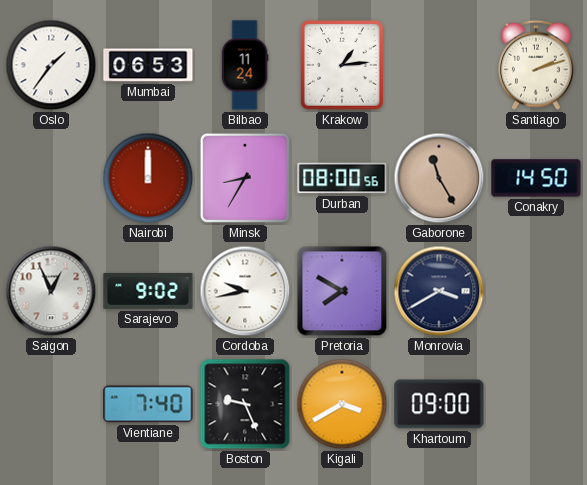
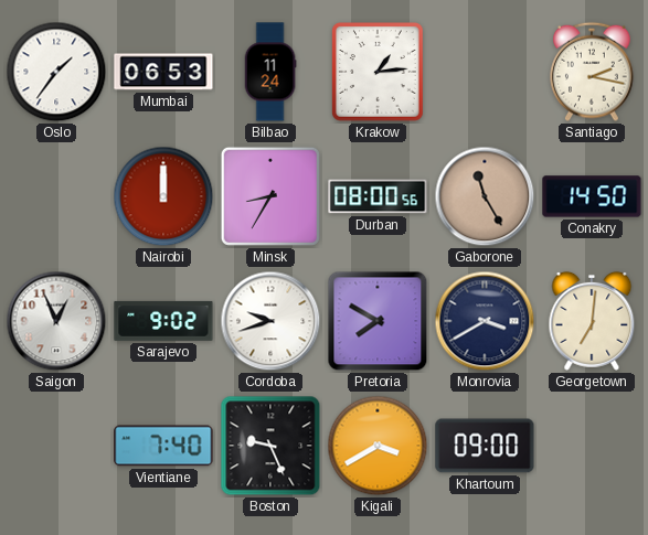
Santiago: 2:12 -> 2:17 (592, 72)
Cordoba: 9:43 -> 9:42 (270, 321)
Georgetown: none -> 7:01 (592, 321)
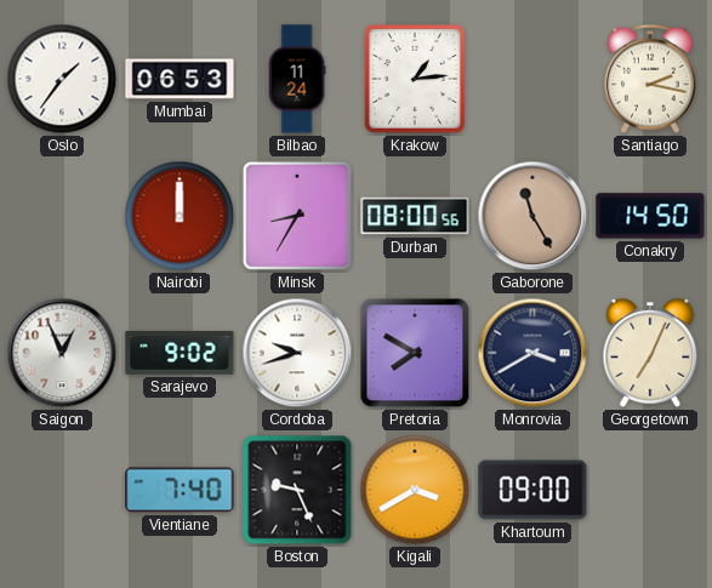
Georgetown: 7:01 -> 7:04 (650, 353)
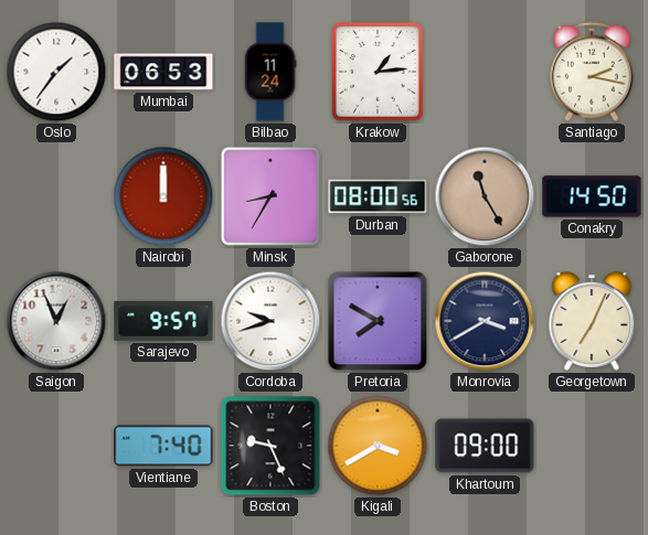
Sarajevo: 9:02 -> 9:57 (163, 321)
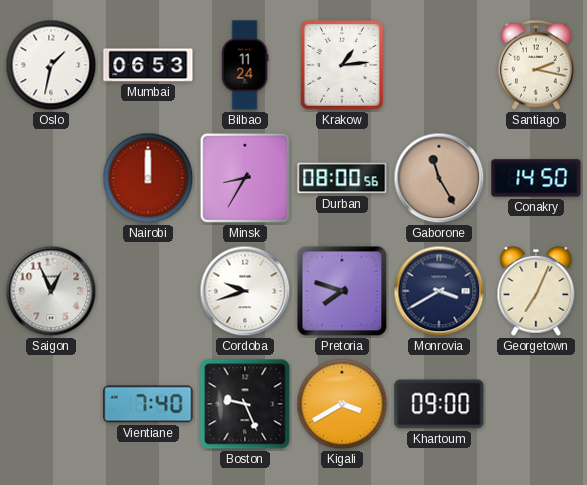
Oslo: 1:36 -> 1:32 (51, 65)
Sarajevo: 9:57 -> none (163, 321)
Pretoria: 7:50 -> 7:48 (342, 291)
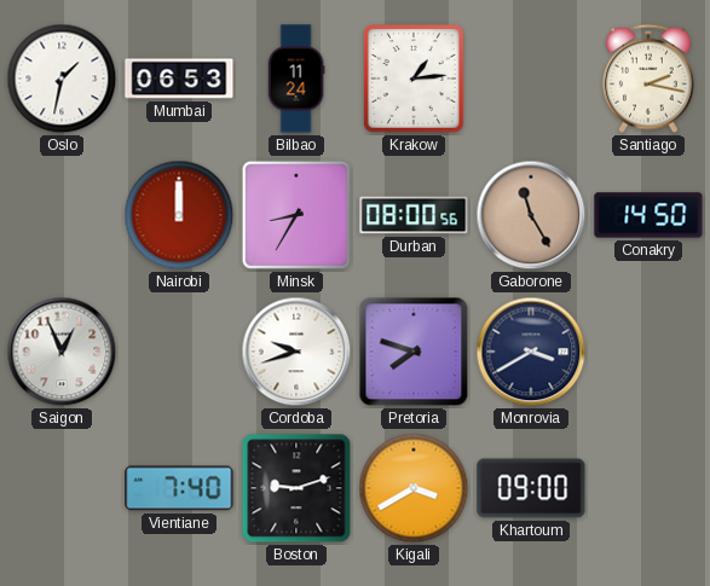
Georgetown: 7:04 -> none (536, 291)
Boston: 9:26 -> 9:12 (296, 488)
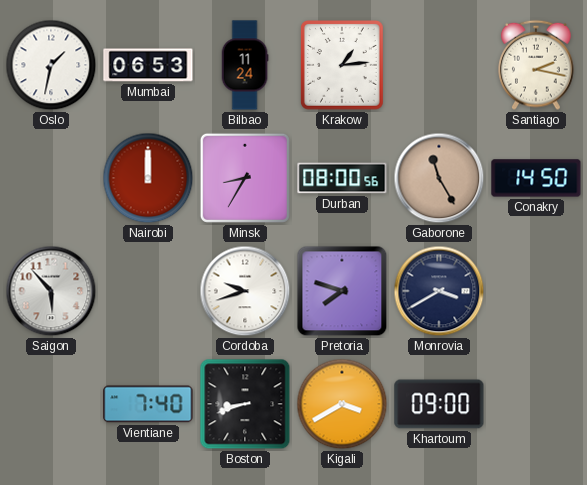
Saigon: 12:56 -> 5:53 (51, 291)
Boston: 9:12 -> 8:42 (245, 404)
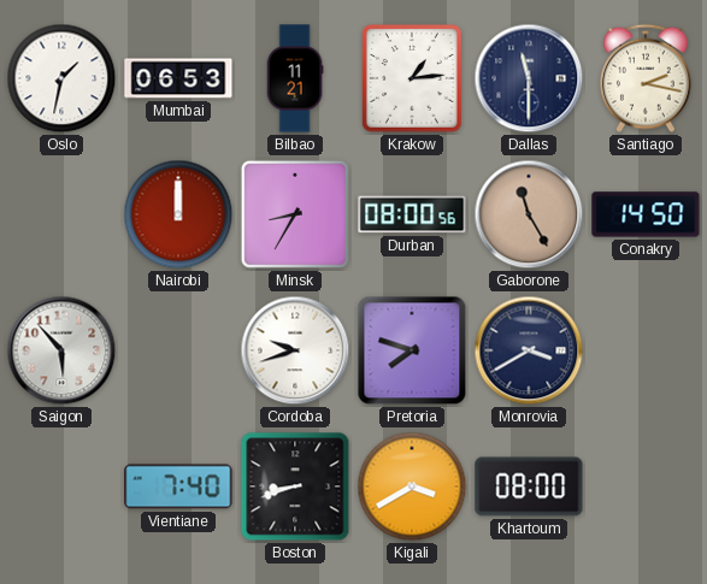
Bilbao: 11:24 -> 11:21 (295, 78)
Dallas: none -> 11:30 (529, 78)
Khartoum: 09:00 -> 08:00 (529, 486)
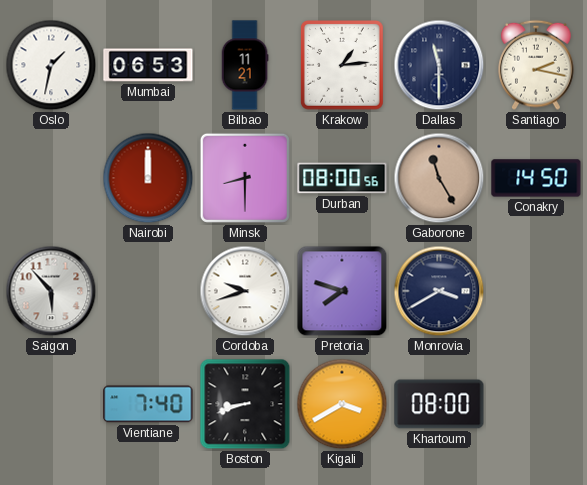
Minsk: 8:35 -> 8:30 (245, 178)
